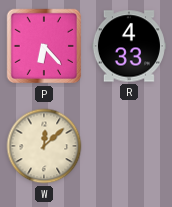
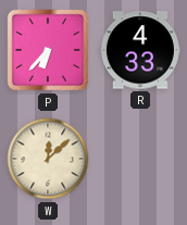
P: 6:23 -> 6:37 (48, 50)
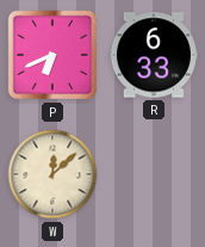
P: 6:37 -> 6:41 (52, 55)
R: 4:33 -> 6:33 (154, 55)
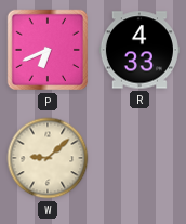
R: 6:33 -> 4:33 (139, 50)
W: 12:08 -> 9:08 (48, 158)
